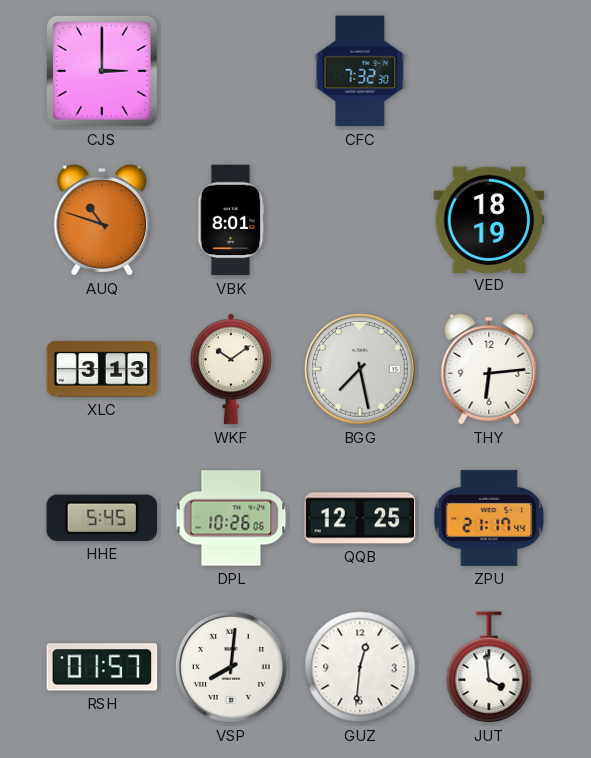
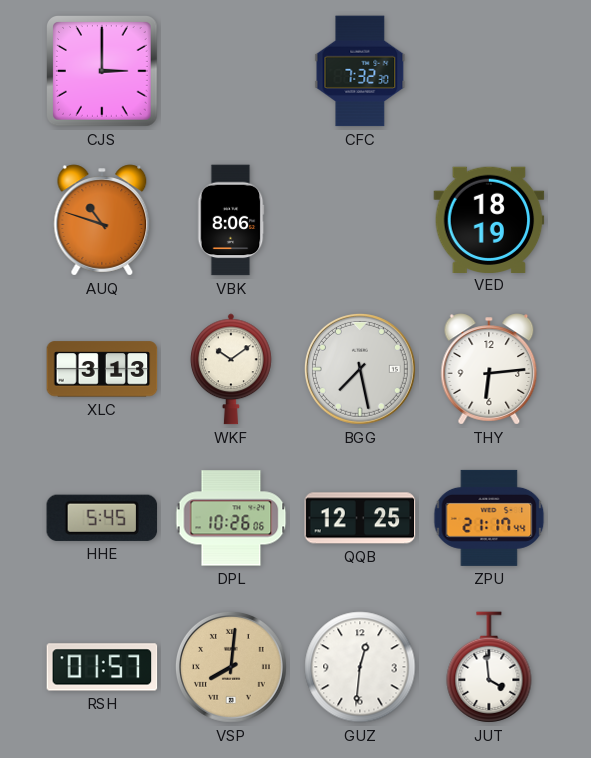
VBK: 8:01 -> 8:06 (231, 220)
VSP dial: white -> champagne (231, 667)
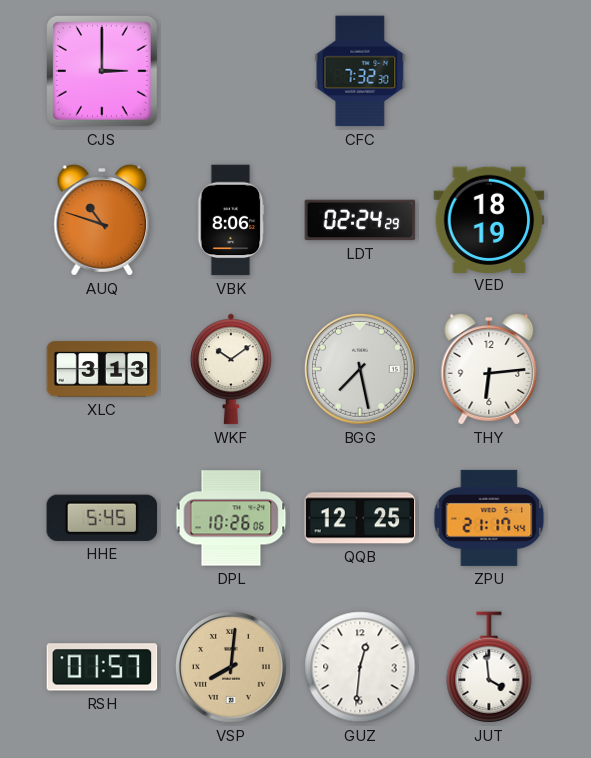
LDT: none -> 02:24 (360, 220)
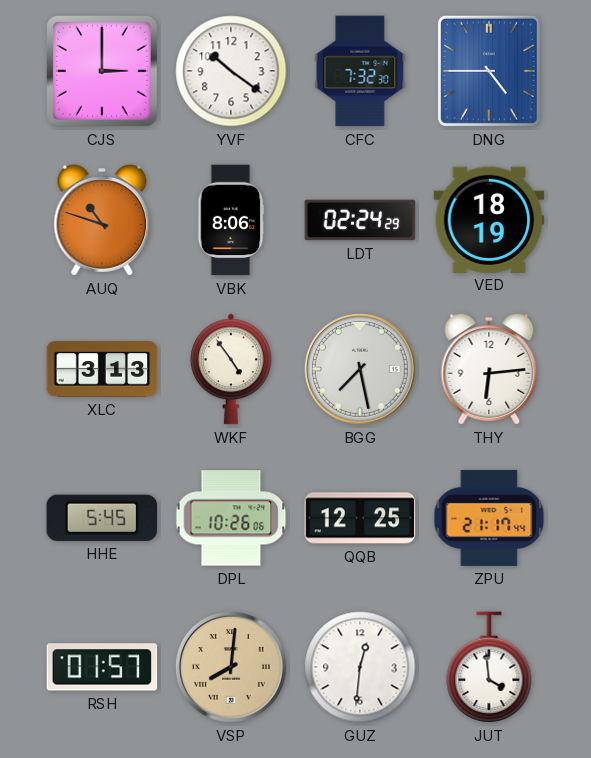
YVF: none -> 10:21 (231, 71)
DNG: none -> 4:45 (489, 71)
WKF: 10:09 -> 4:54 (231, 369)
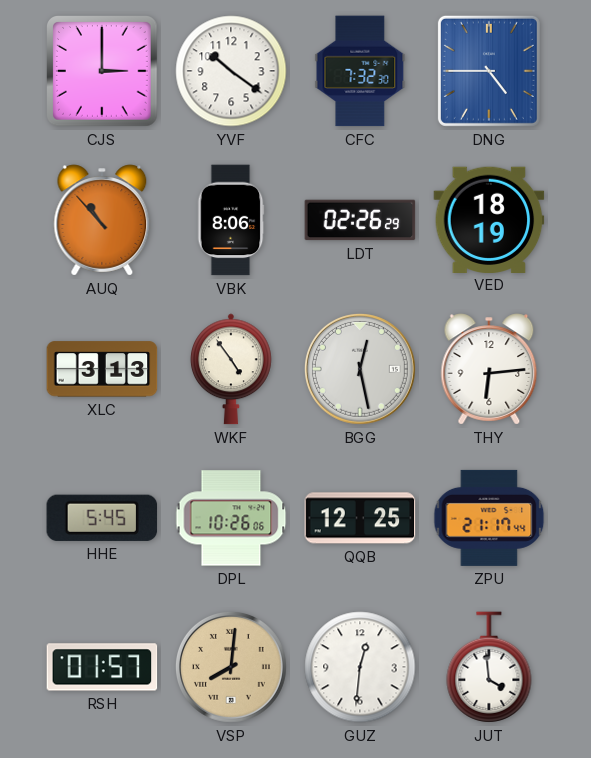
AUQ: 10:48 -> 10:53 (102, 220)
LDT: 02:24 -> 02:26 (360, 220)
BGG: 7:28 -> 12:28 (360, 369)
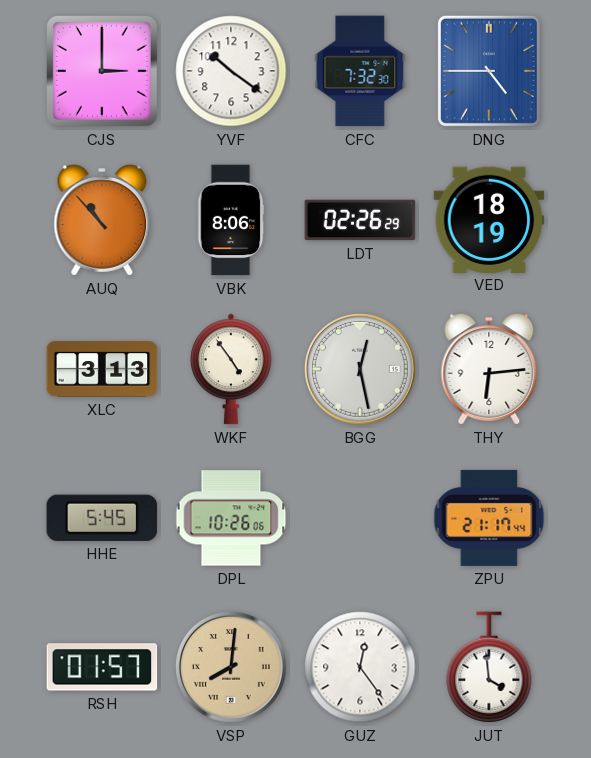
QQB: 12:25 -> none (360, 518)
GUZ: 12:31 -> 12:24 (360, 667)
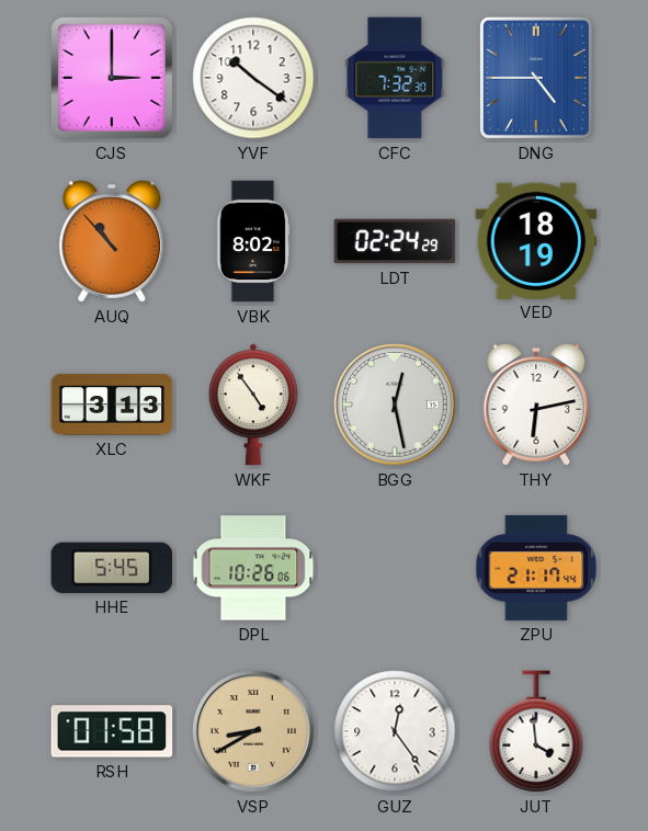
VBK: 8:06 -> 8:02 (253, 241)
LDT: 02:26 -> 02:24 (395, 241)
THY: 6:14 -> 6:13 (536, 405)
RSH: 01:57 -> 01:58 (112, 731)
VSP: 8:01 -> 8:40 (253, 731)
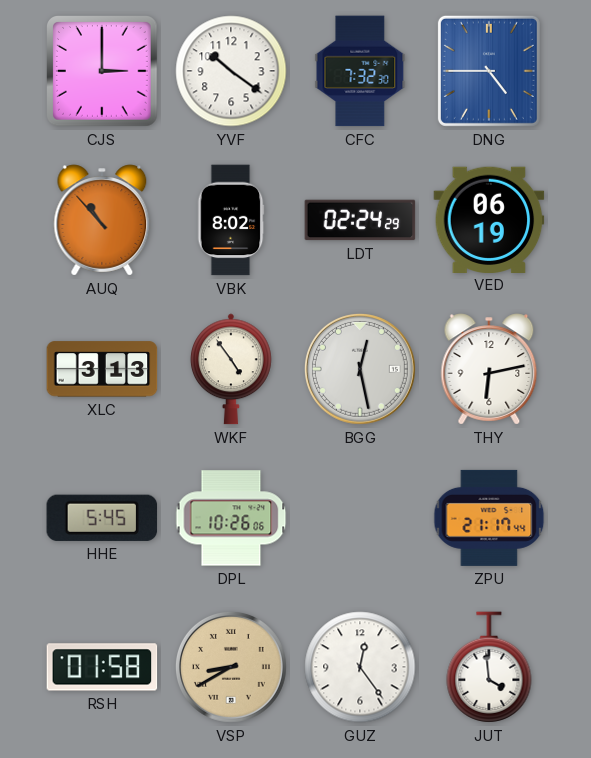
VED: 18:19 -> 06:19 (489, 219)
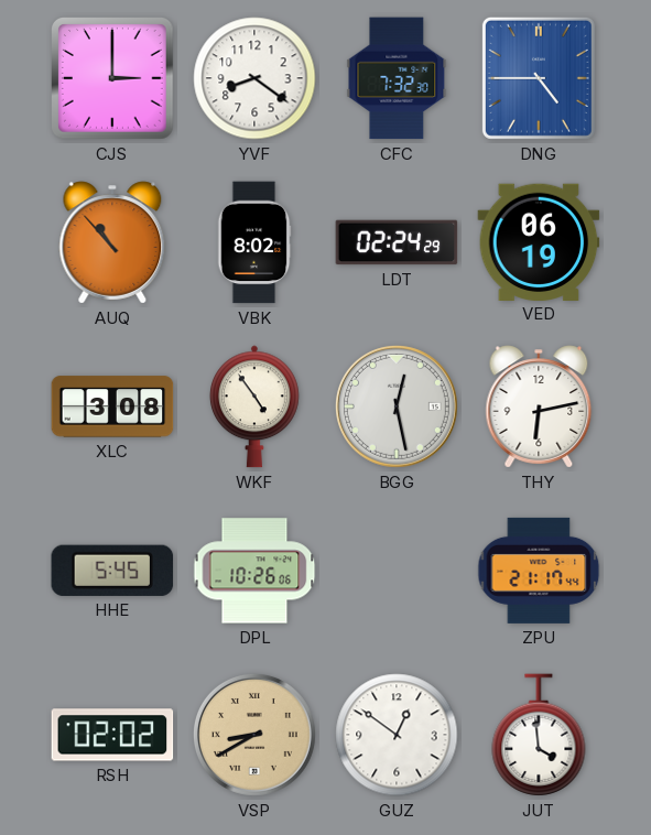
YVF: 10:21 -> 8:21 (254, 78)
XLC: 3:13 -> 3:08 (112, 406)
RSH: 01:58 -> 02:02 (112, 735)
GUZ: 12:24 -> 12:51 (397, 735)
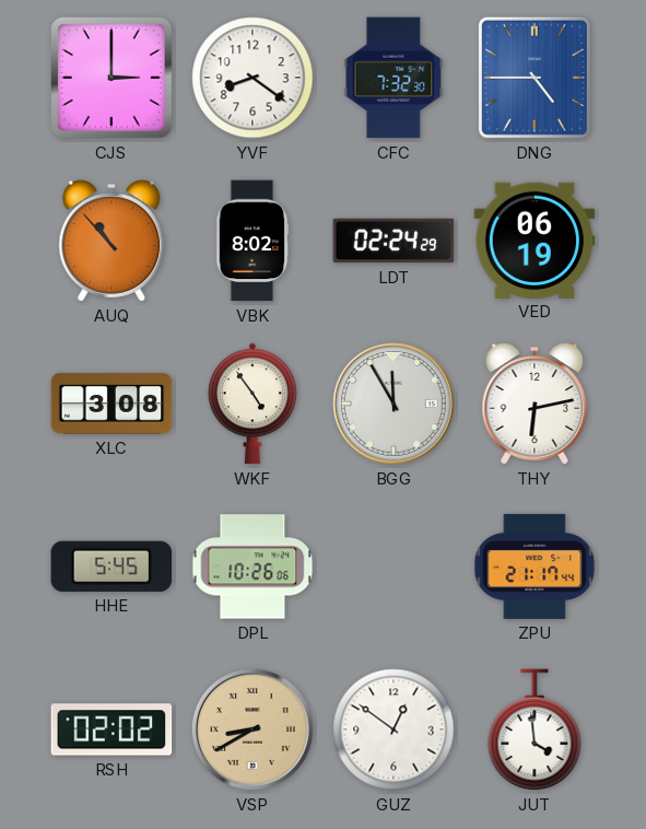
BGG: 12:28 -> 11:55 (394, 404)
